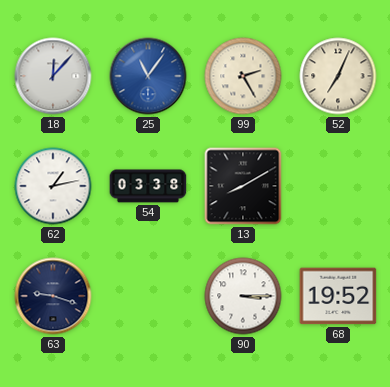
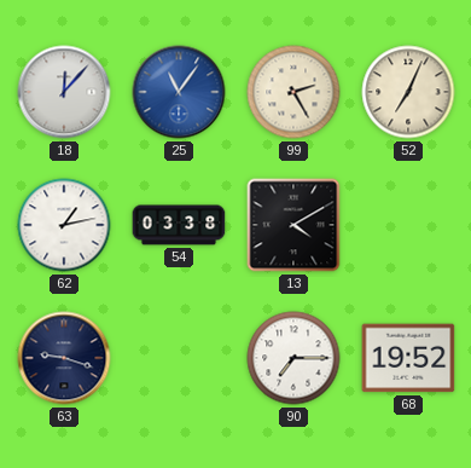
13: 8:10 -> 4:10 (293, 225)
90: 3:15 -> 7:15 (293, 358)
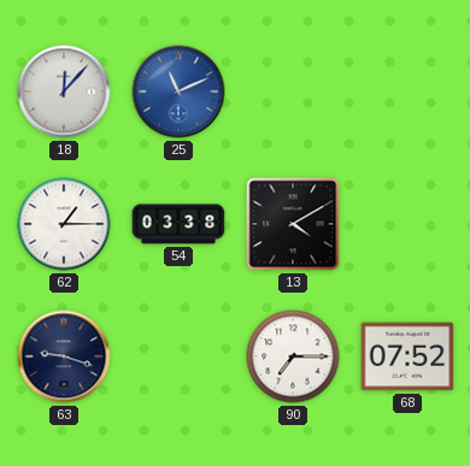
25: 11:06 -> 11:11 (178, 92)
99: 2:25 -> none (293, 92)
52: 7:04 -> none (408, 92)
62: 1:13 -> 1:15 (64, 224)
68: 19:52 -> 07:52 (407, 356)
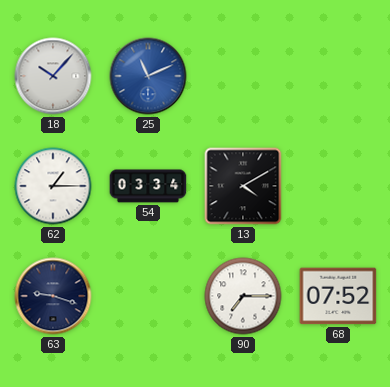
18: 12:07 -> 10:07 (53, 76)
54: 03:38 -> 03:34 (148, 186)
